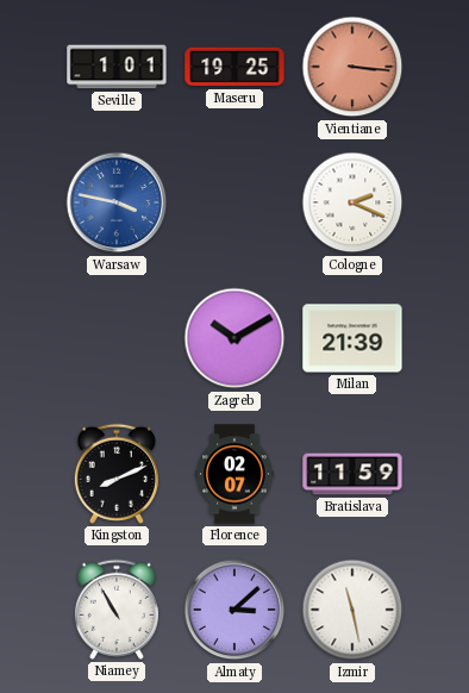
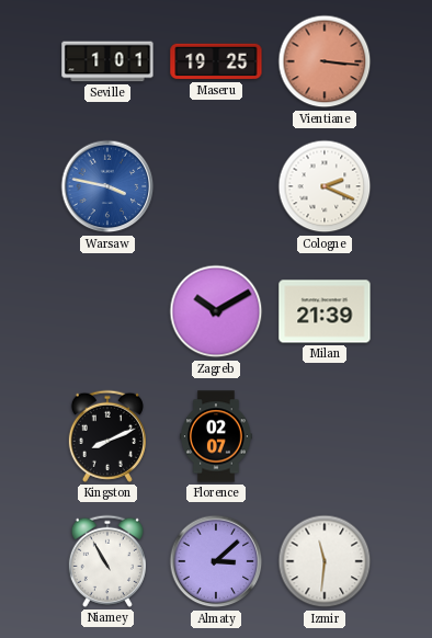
Bratislava: 11:59 -> none (352, 474)
Izmir: 11:28 -> 11:31 (325, 561)
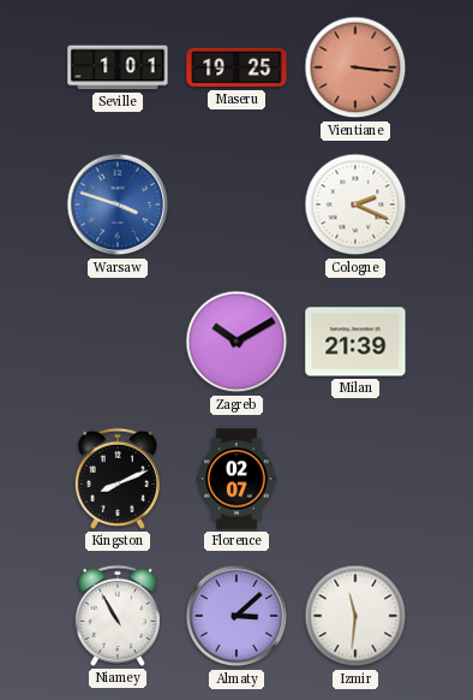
Warsaw: 3:47 -> 3:48 (118, 204)
